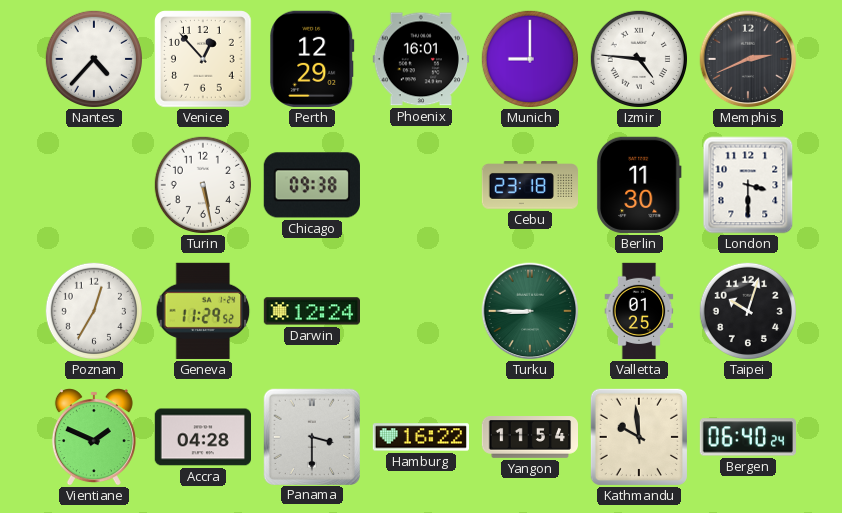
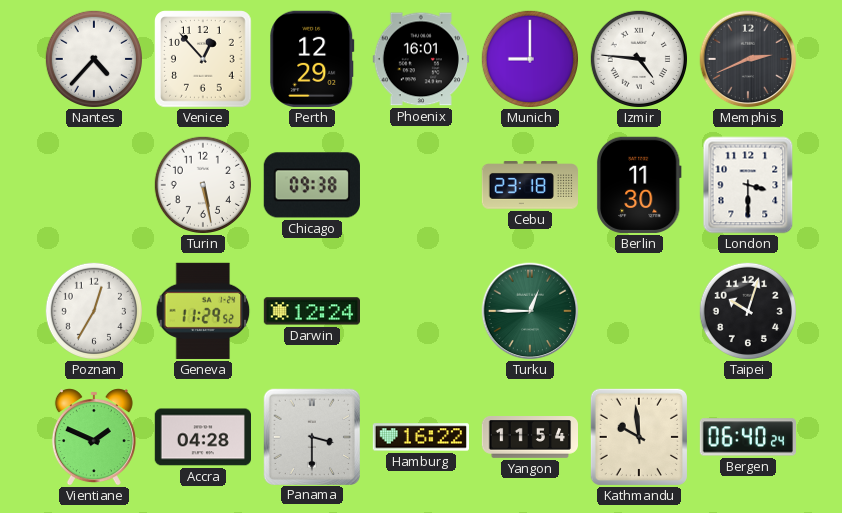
Turku: 8:45 -> 12:45 (530, 311)
Valletta: 01:25 -> none (639, 311)
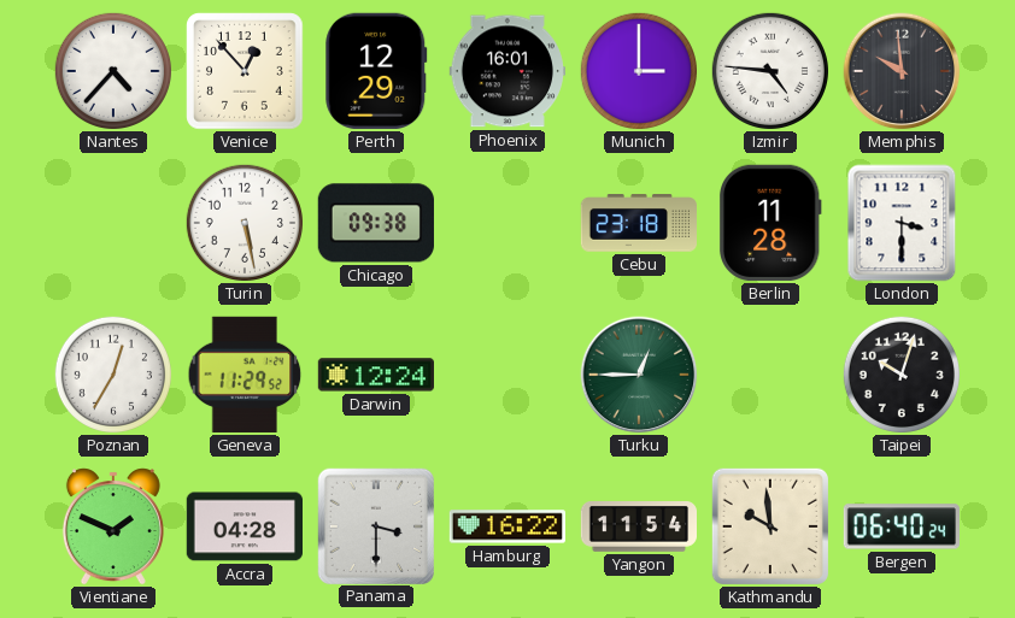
Munich: 9:00 -> 3:00 (638, 70)
Memphis: 2:41 -> 9:59 (902, 71)
Berlin: 11:30 -> 11:28 (770, 223)
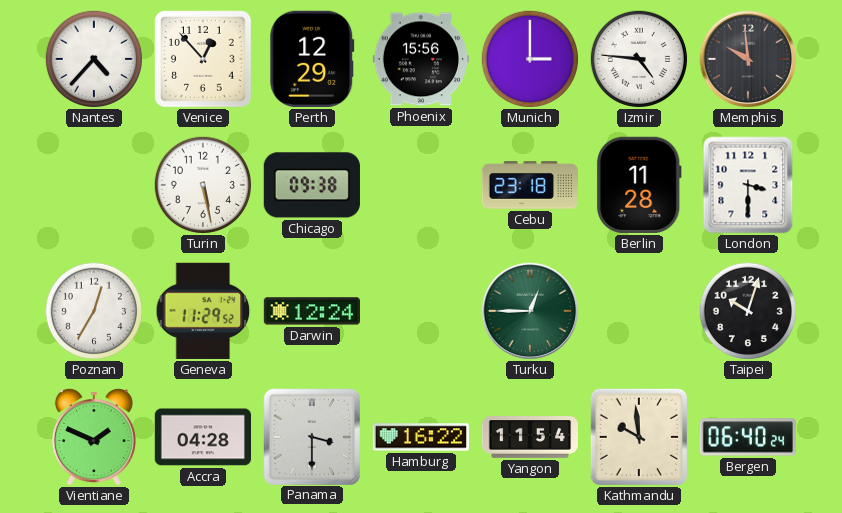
Phoenix: 16:01 -> 15:56 (420, 59)
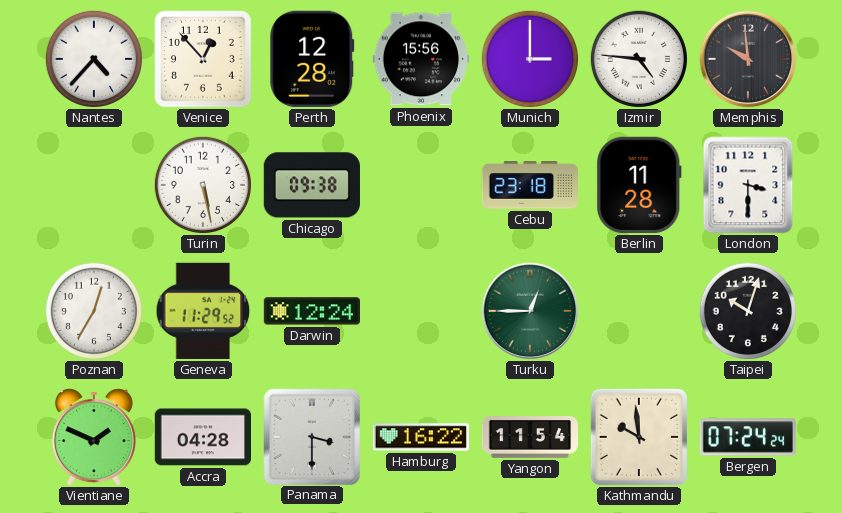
Perth: 12:29 -> 12:28 (312, 59)
Bergen: 06:40 -> 07:24 (748, 437)
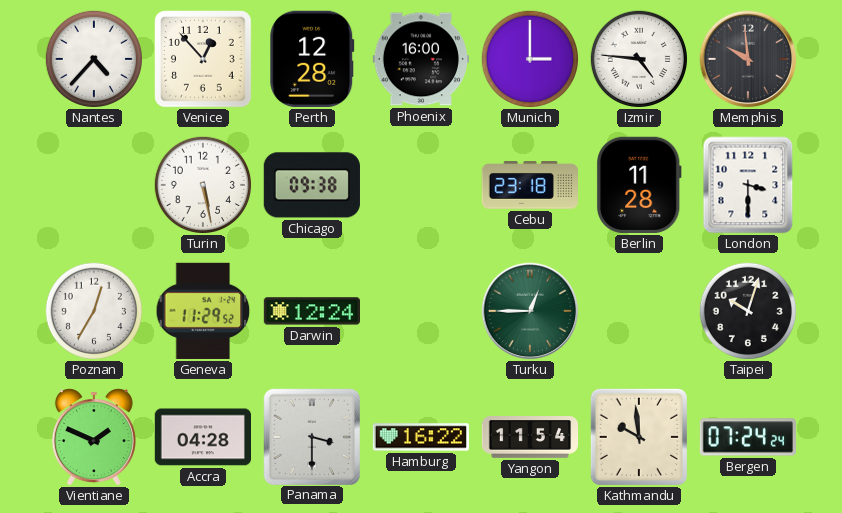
Phoenix: 15:56 -> 16:00 (420, 59)
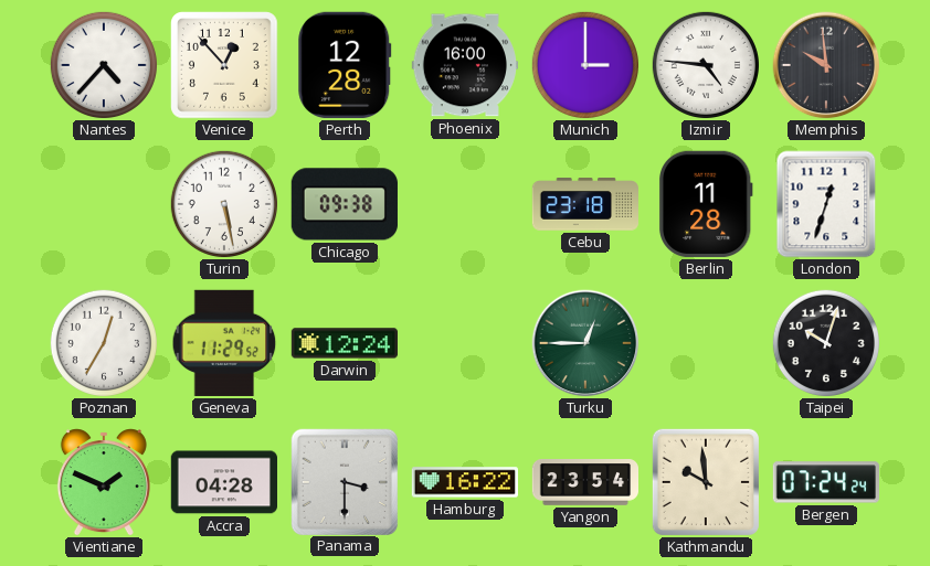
London: 3:30 -> 12:33 (826, 204)
Yangon: 11:54 -> 23:54 (585, 483)
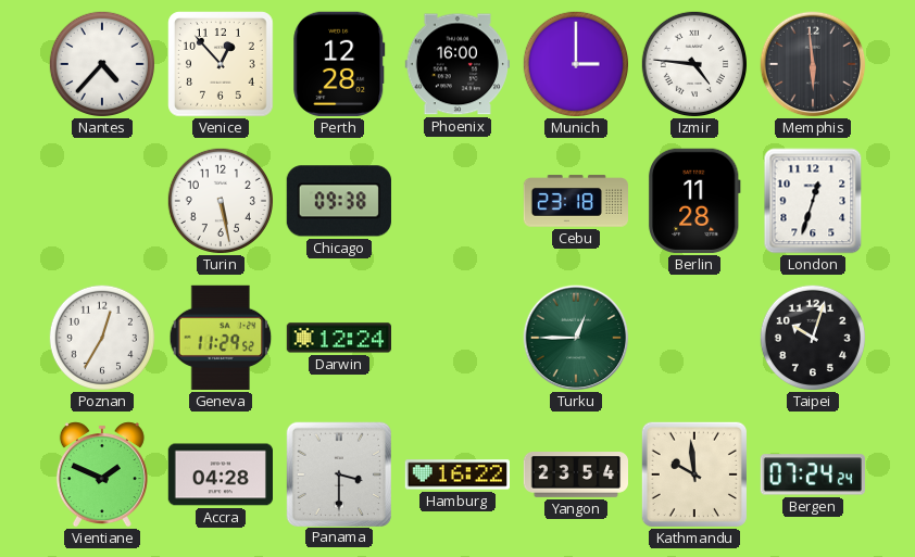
Memphis: 9:59 -> 5:59 (813, 64)
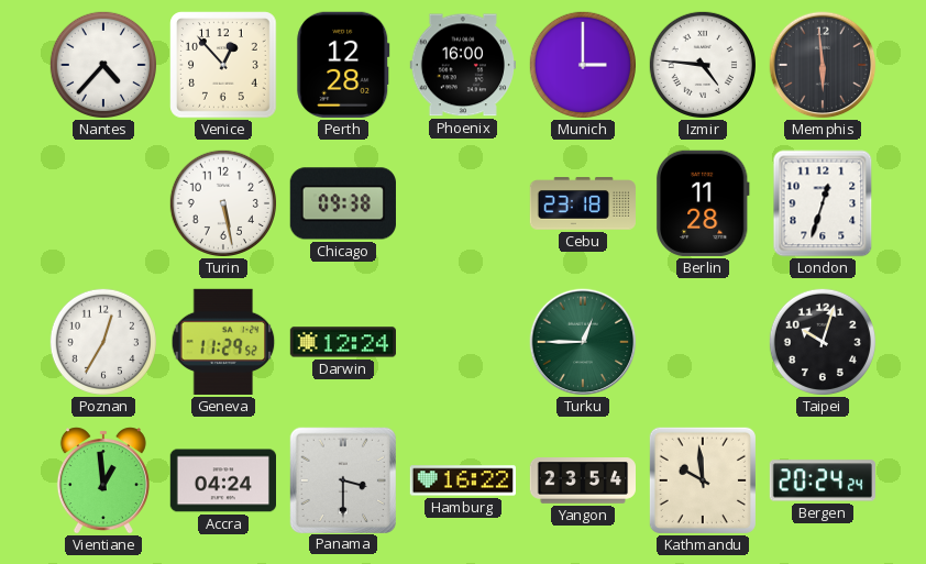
Vientiane: 1:49 -> 12:59 (103, 480)
Accra: 04:28 -> 04:24 (222, 480)
Bergen: 07:24 -> 20:24 (823, 480)
